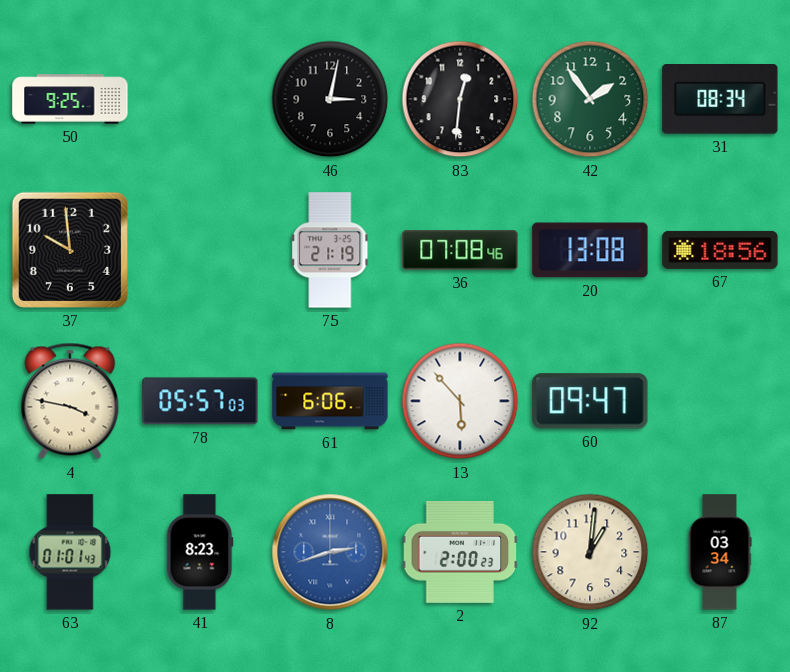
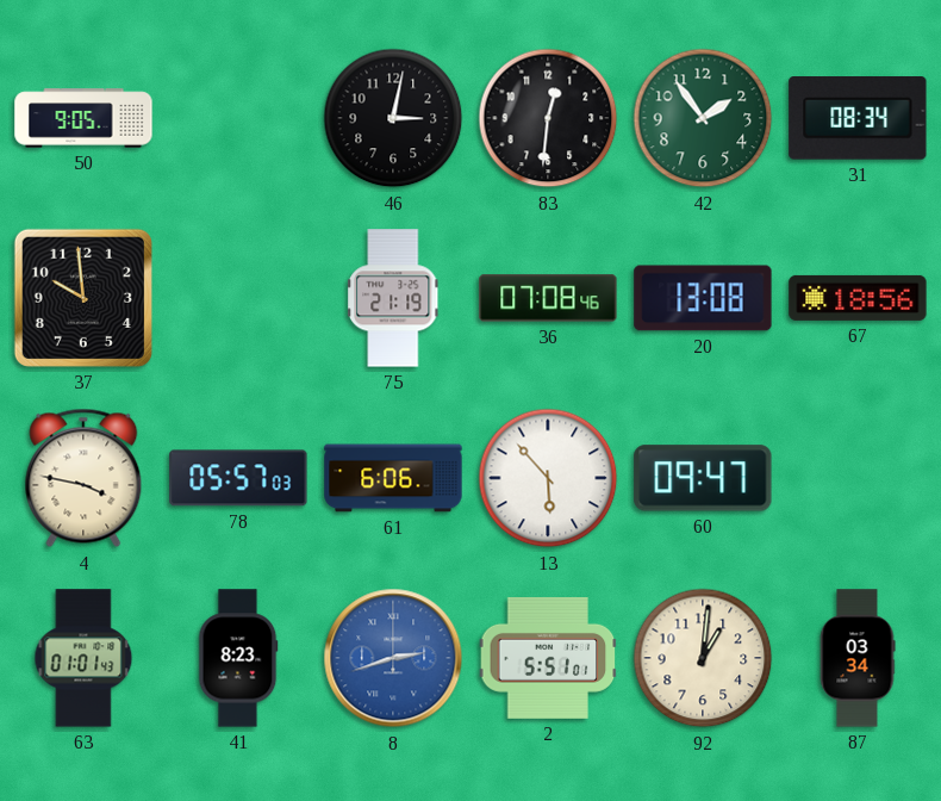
50: 9:25 -> 9:05 (83, 118)
2: 2:00 -> 5:51 (548, 658)
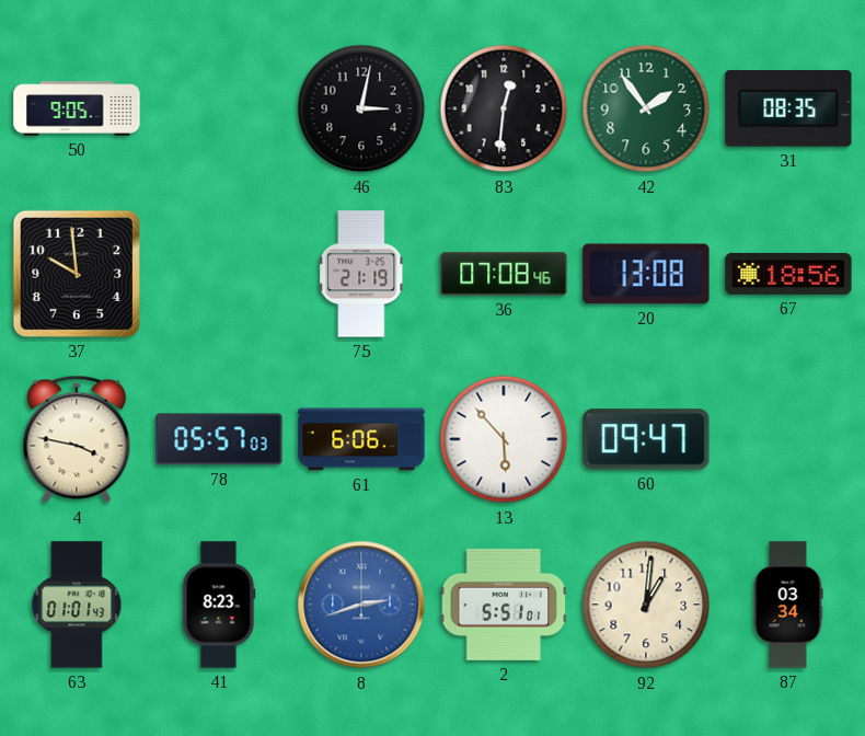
31: 08:34 -> 08:35 (788, 110)
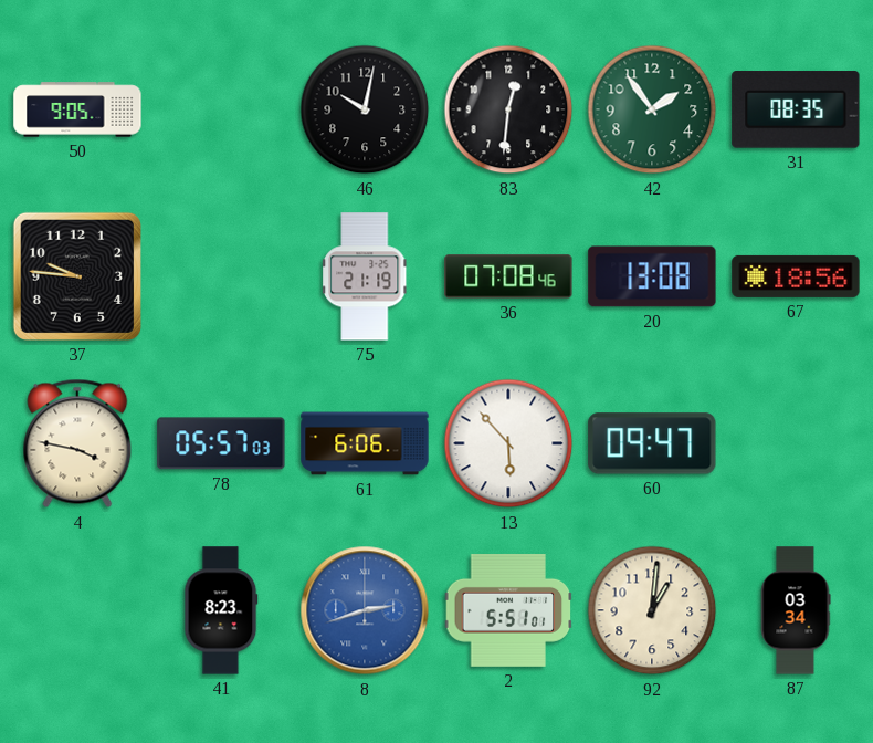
46: 3:02 -> 10:02 (365, 109)
37: 9:59 -> 9:46 (77, 276)
63: 01:01 -> none (77, 605)
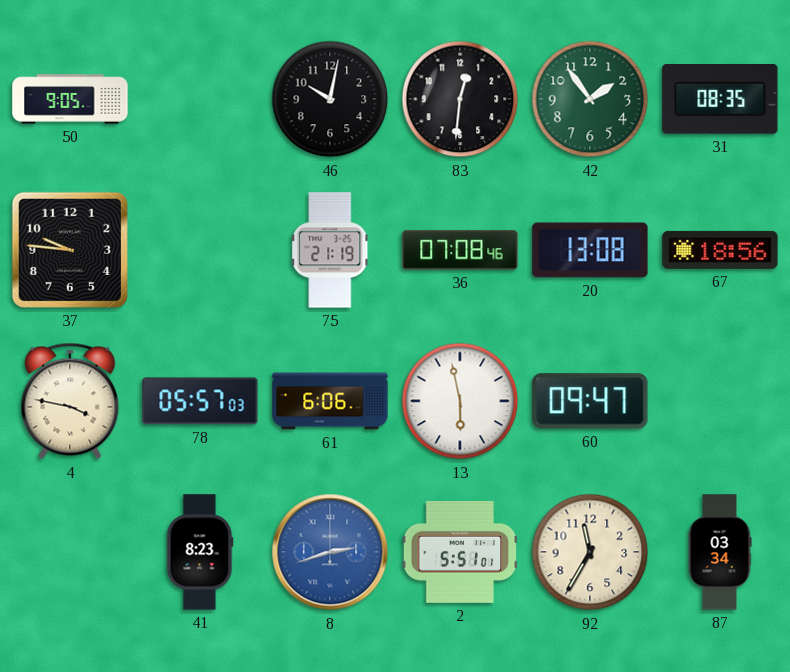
13: 5:53 -> 5:58 (460, 401)
92: 1:01 -> 11:35 (590, 552)
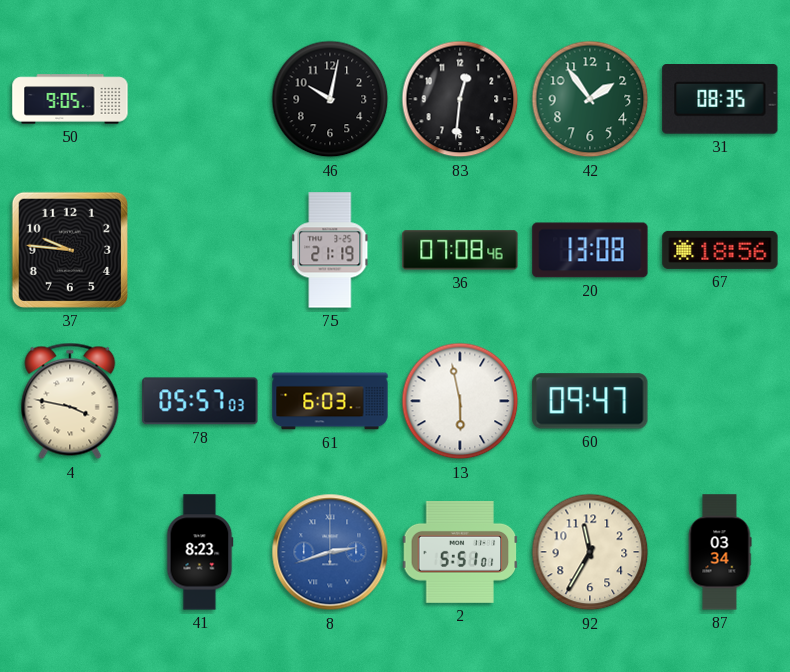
61: 6:06 -> 6:03 (330, 401)
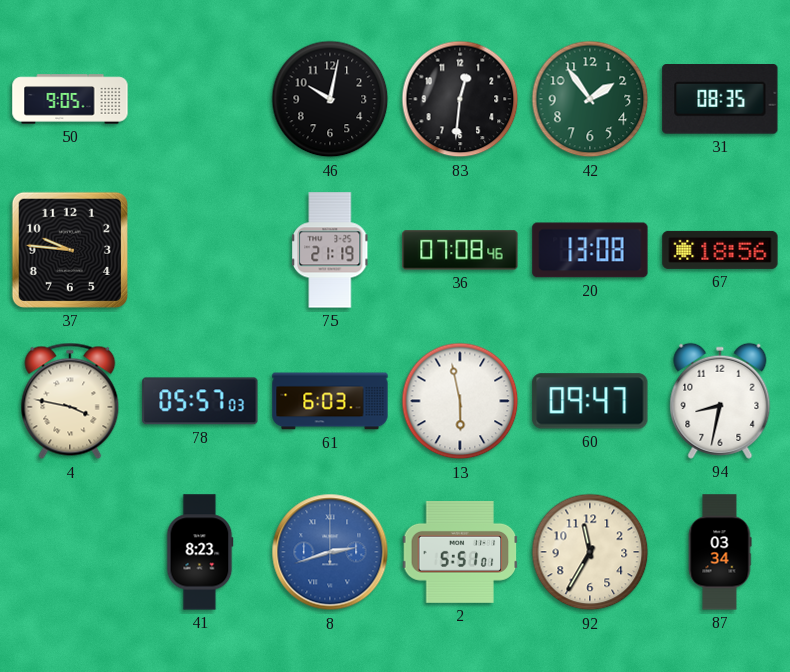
94: none -> 8:32 (720, 401)
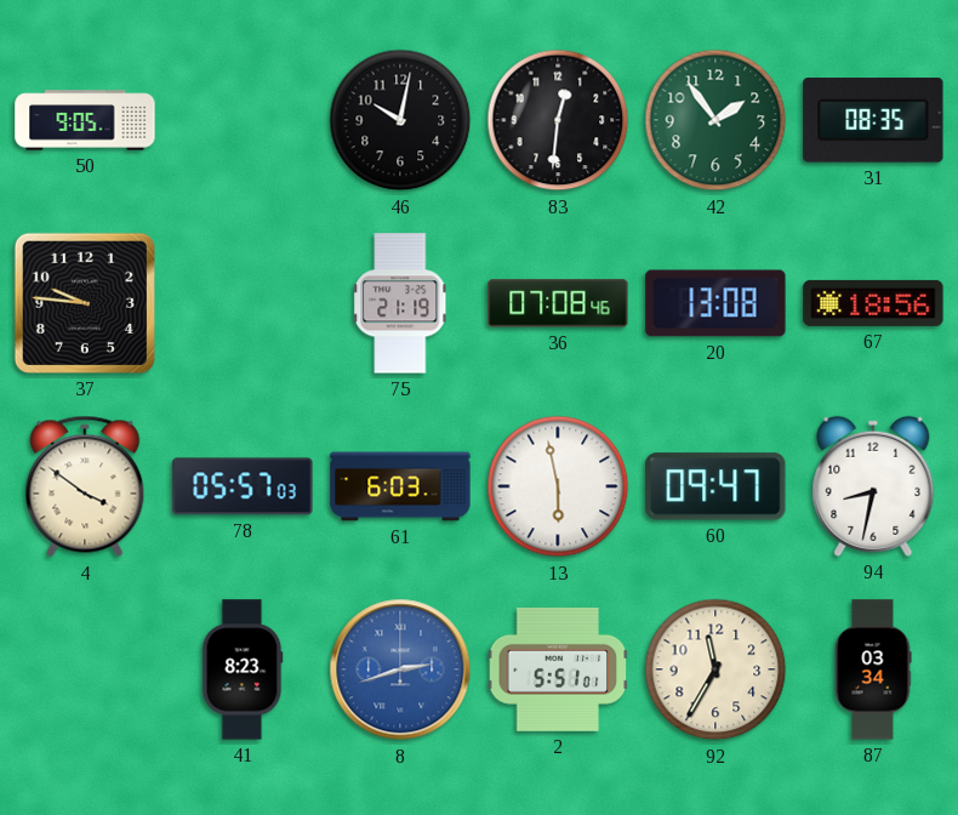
4: 3:47 -> 3:51 (85, 486)
